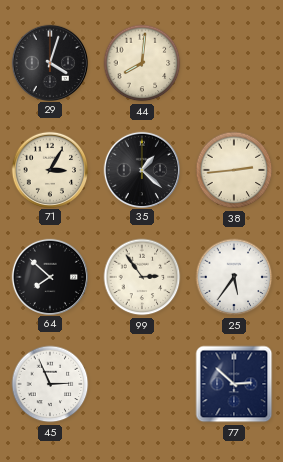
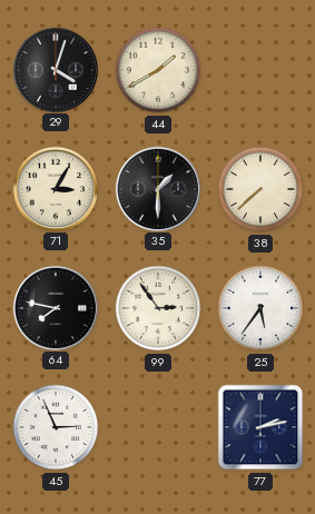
44: 8:01 -> 1:40 (158, 70)
35: 1:22 -> 1:30 (157, 188)
38: 2:44 -> 7:38 (260, 189)
64: 7:52 -> 7:47 (55, 307)
77: 2:52 -> 2:13 (260, 427)
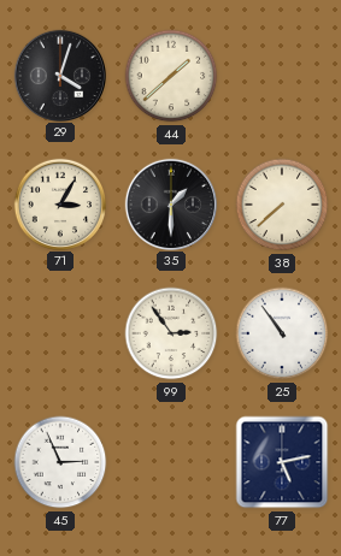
44: 1:40 -> 1:38 (171, 76)
64: 7:47 -> none (55, 307)
25: 5:36 -> 10:54 (282, 333)
77: 2:13 -> 5:13 (282, 462)
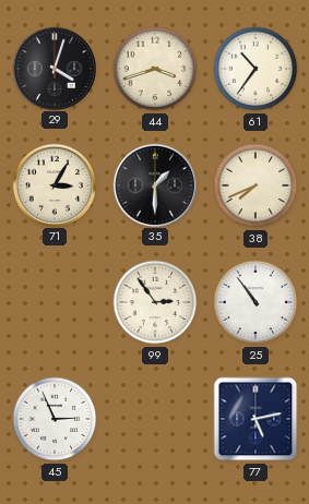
44: 1:38 -> 3:42 (155, 69)
61: none -> 10:36 (255, 69)
38: 7:38 -> 7:41 (255, 185)
